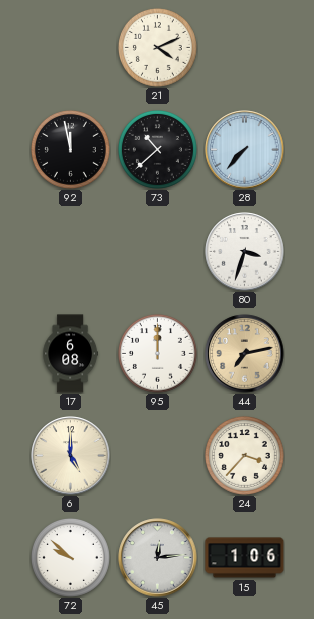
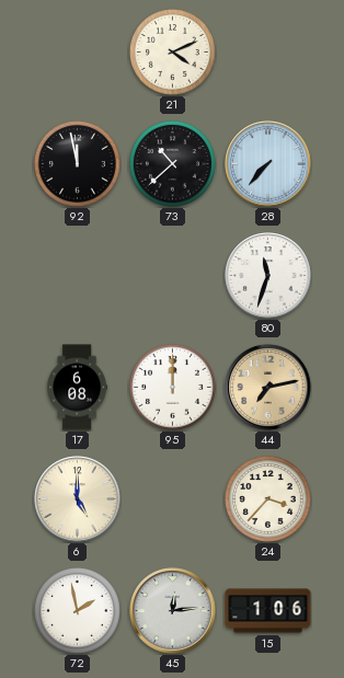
80: 3:33 -> 11:33 (268, 276)
72: 9:52 -> 1:58 (77, 610)
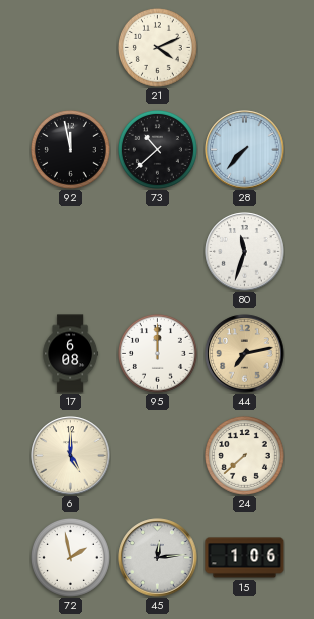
24: 3:37 -> 7:38 (244, 455)
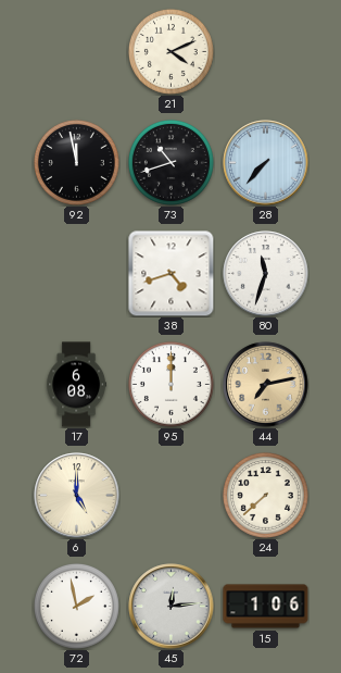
73: 10:38 -> 10:42 (171, 162)
38: none -> 4:42 (172, 274)
